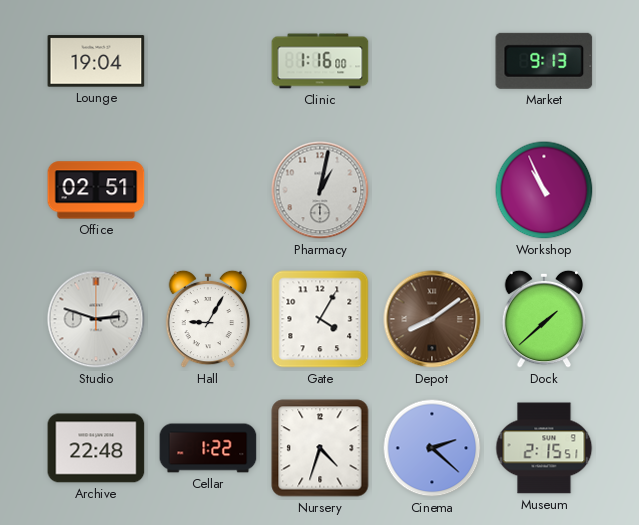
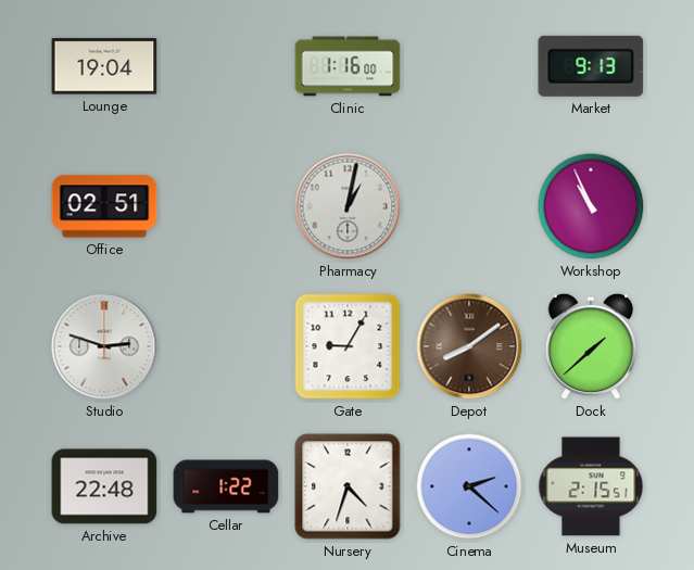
Hall: 9:05 -> none (208, 319)
Gate: 4:05 -> 9:05 (348, 346)
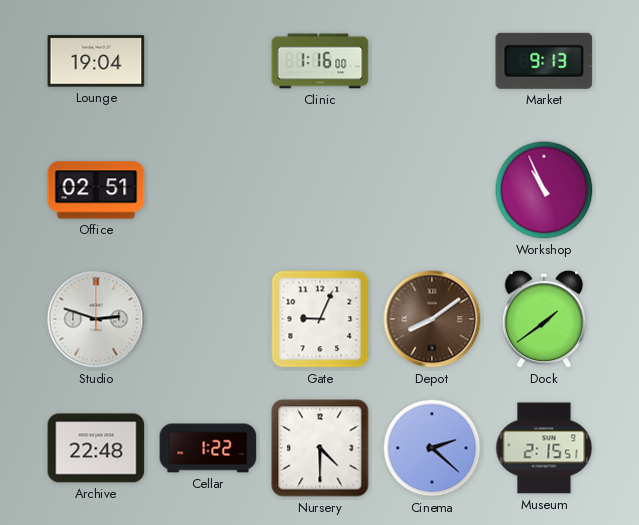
Pharmacy: 1:02 -> none (348, 206)
Gate: 9:05 -> 9:04 (320, 319)
Dock: 1:38 -> 1:39 (544, 319)
Nursery: 4:33 -> 4:30 (320, 448)
